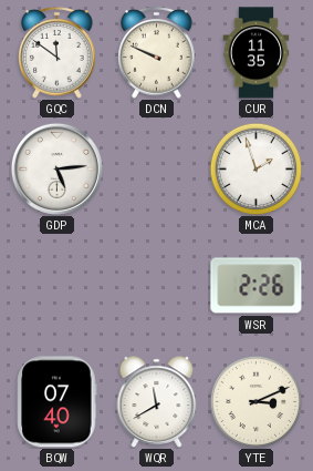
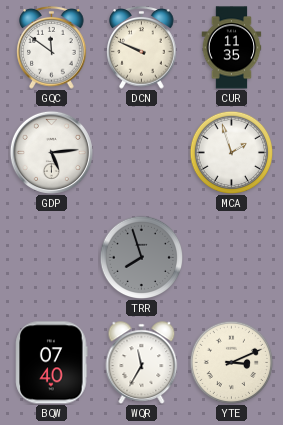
TRR: none -> 7:57 (141, 257)
WSR: 2:26 -> none (257, 286)
WQR: 11:40 -> 11:35 (142, 363)
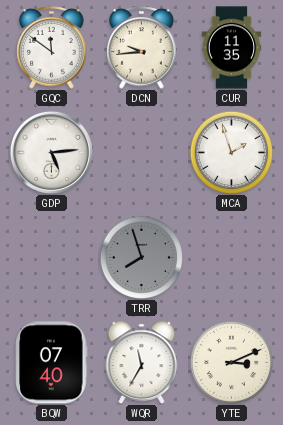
DCN: 9:49 -> 9:44 (142, 48)
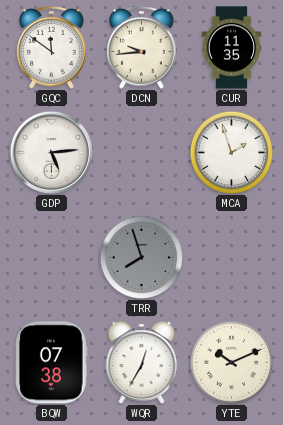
BQW: 07:40 -> 07:38 (52, 363)
WQR: 11:35 -> 12:35 (142, 363)
YTE: 3:11 -> 10:11 (231, 362)
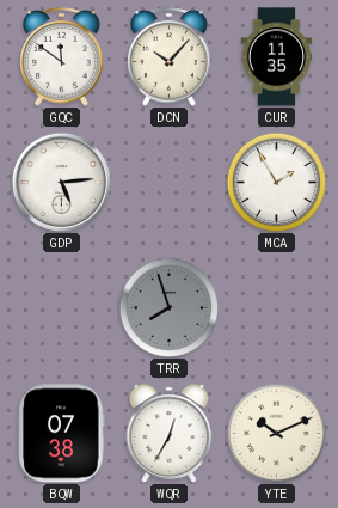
DCN: 9:44 -> 10:07 (170, 57)
MCA: 1:57 -> 1:55 (276, 182)
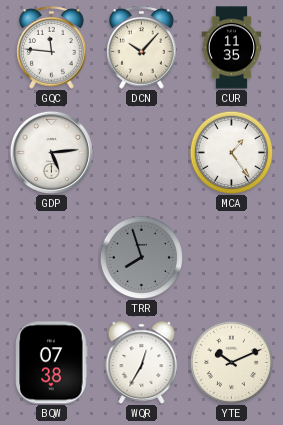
GQC: 11:51 -> 11:46 (52, 48)
MCA: 1:55 -> 1:24 (231, 152)
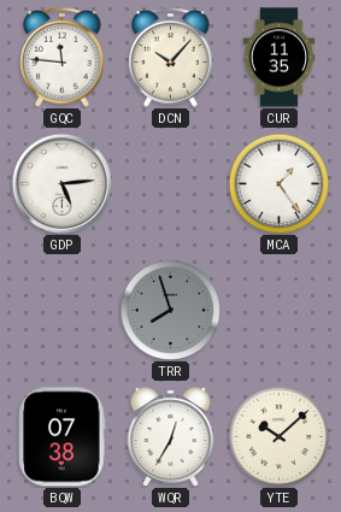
YTE: 10:11 -> 10:08 (278, 436)
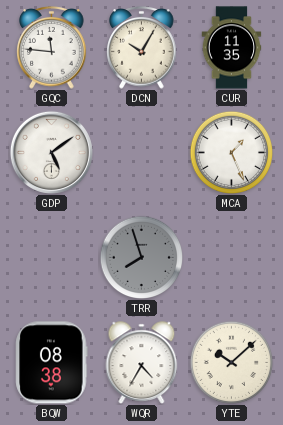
DCN: 10:07 -> 10:05 (142, 48)
GDP: 5:14 -> 5:09 (51, 152)
MCA: 1:24 -> 1:26 (231, 152)
BQW: 07:38 -> 08:38 (52, 363)
WQR: 12:35 -> 4:35 (142, 363)
